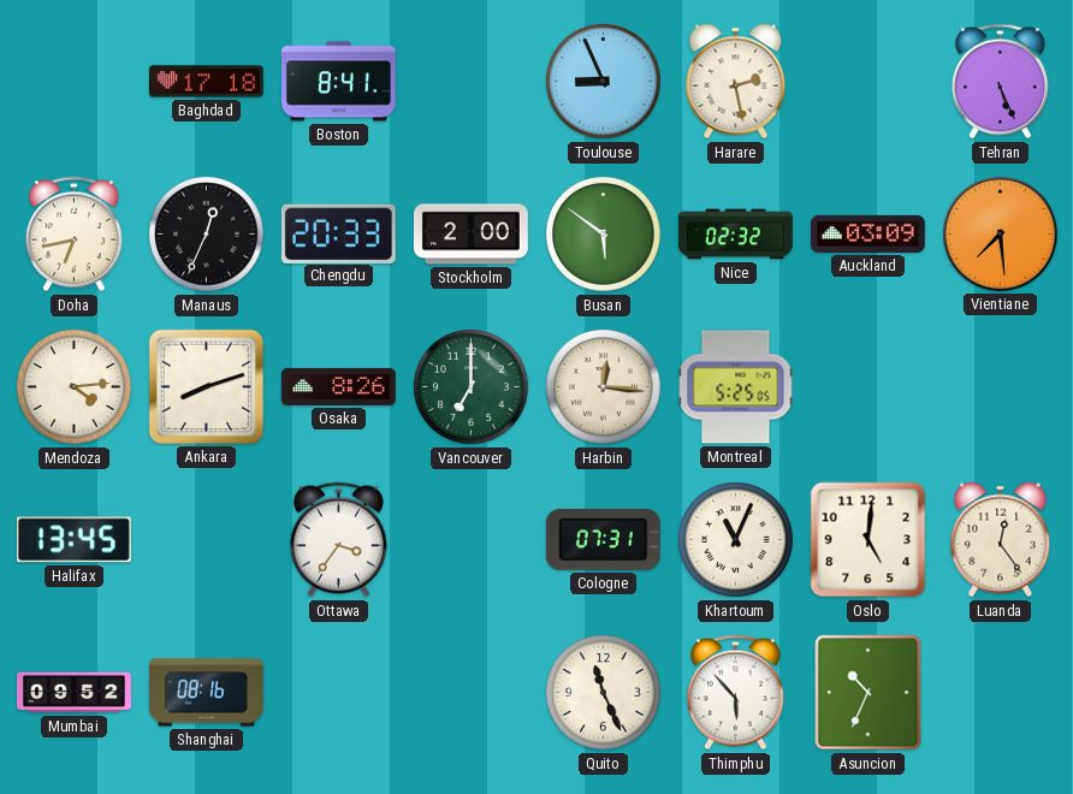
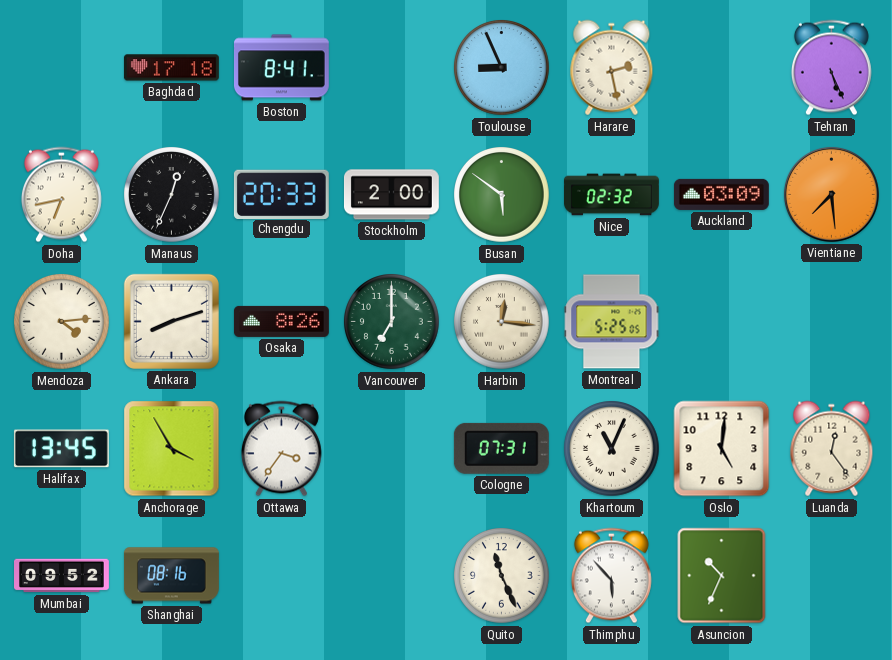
Anchorage: none -> 3:55 (172, 449)
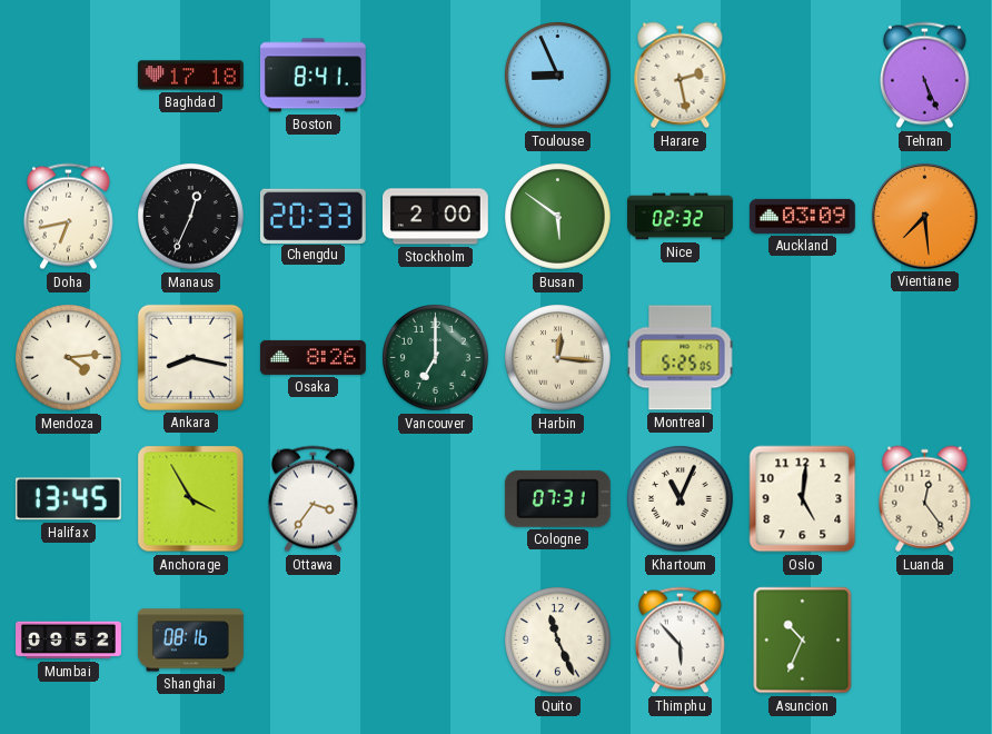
Ankara: 8:12 -> 8:17 (190, 357)
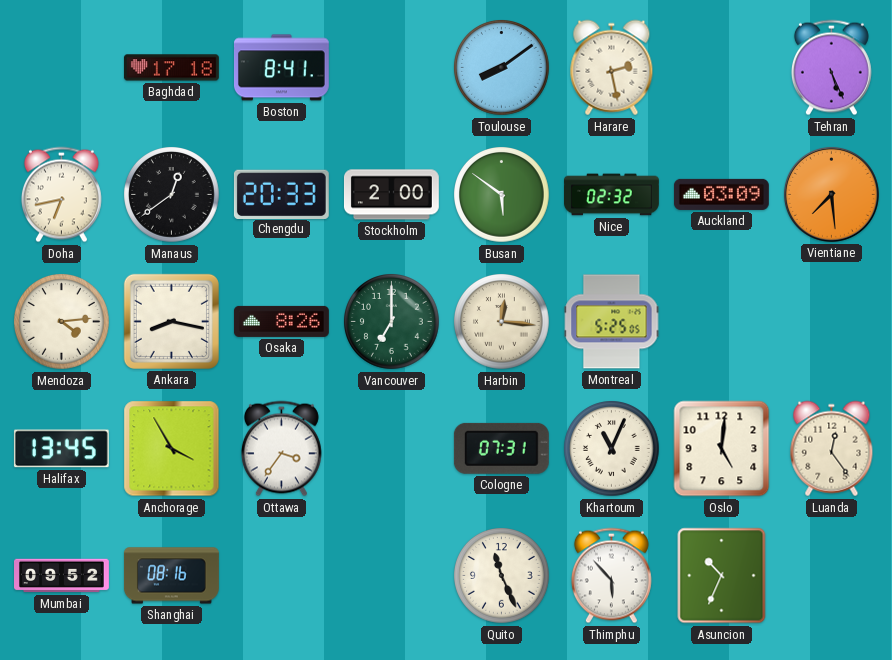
Toulouse: 8:56 -> 8:09 (502, 68)
Manaus: 12:34 -> 12:39 (172, 195)
